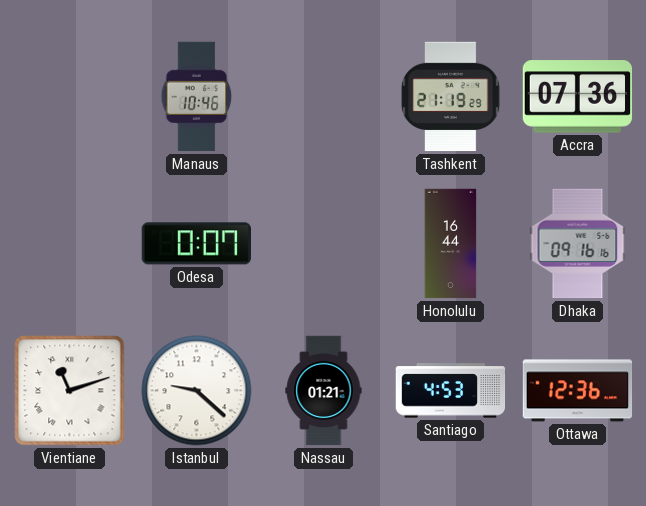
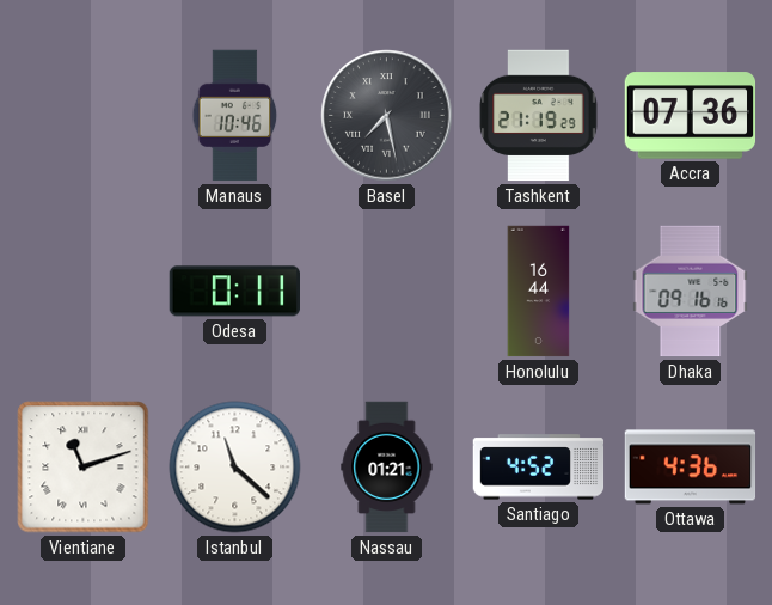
Basel: none -> 7:28 (387, 116)
Odesa: 0:07 -> 0:11 (234, 292)
Istanbul: 9:22 -> 11:22 (235, 467)
Santiago: 4:53 -> 4:52 (539, 467)
Ottawa: 12:36 -> 4:36 (691, 467)
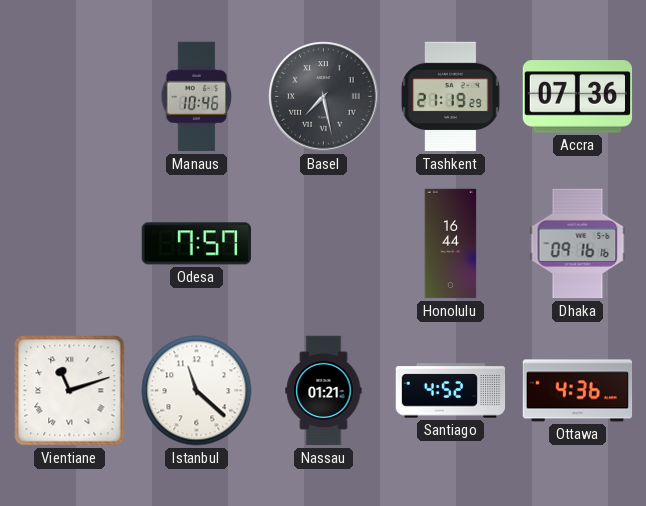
Odesa: 0:11 -> 7:57 (196, 244)
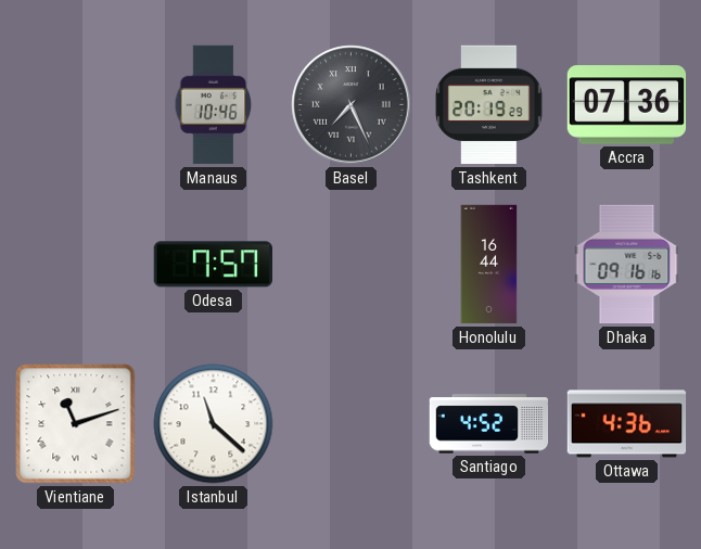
Basel: 7:28 -> 7:26 (352, 105)
Tashkent: 21:19 -> 20:19 (489, 105)
Nassau: 01:21 -> none (324, 391)
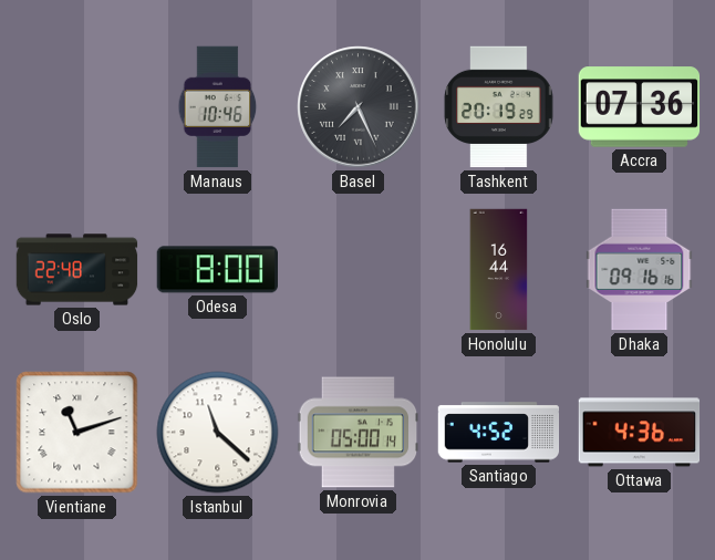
Oslo: none -> 22:48 (77, 270)
Odesa: 7:57 -> 8:00 (217, 270)
Monrovia: none -> 05:00 (359, 433)
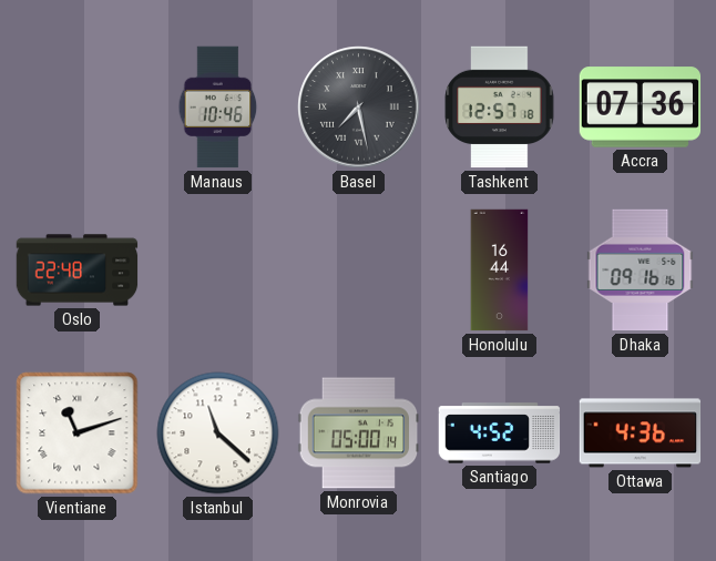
Basel: 7:26 -> 7:28 (359, 108)
Tashkent: 20:19 -> 12:57 (500, 108)
Odesa: 8:00 -> none (217, 270)
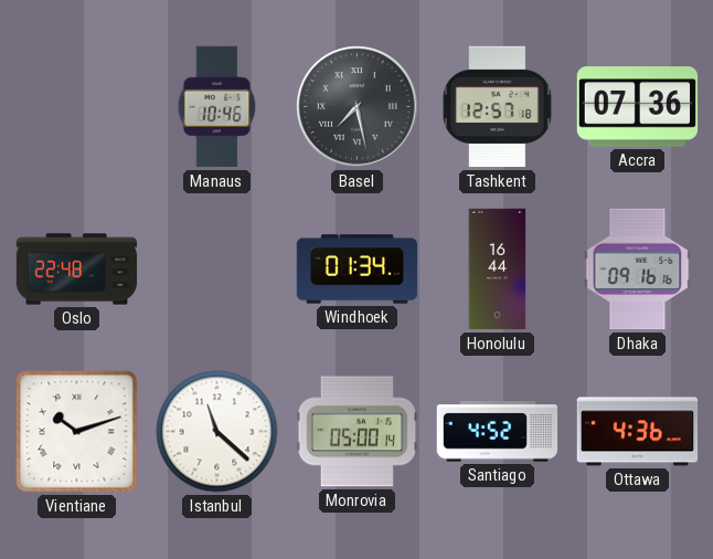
Windhoek: none -> 01:34 (358, 270)
Vientiane: 11:12 -> 10:12 (77, 432)
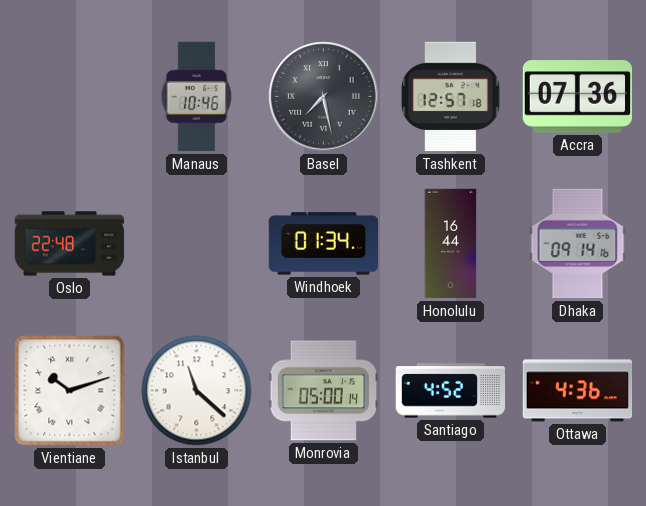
Dhaka: 09:16 -> 09:14 (578, 244)
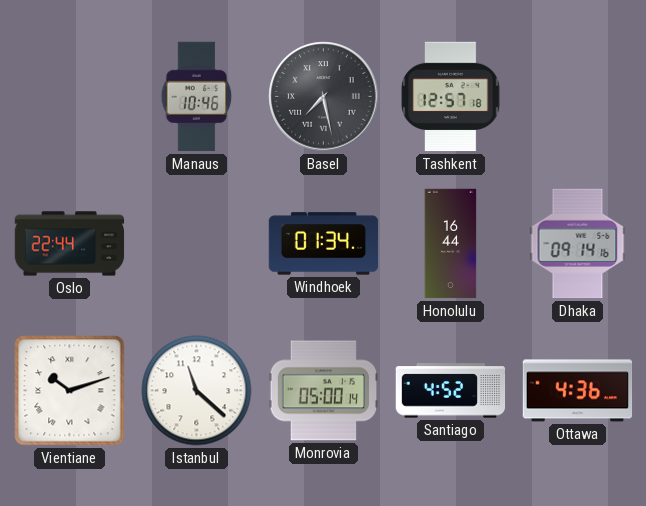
Accra: 07:36 -> none (578, 97)
Oslo: 22:48 -> 22:44 (70, 244)
